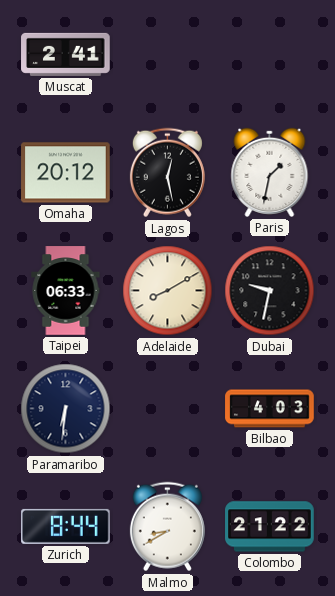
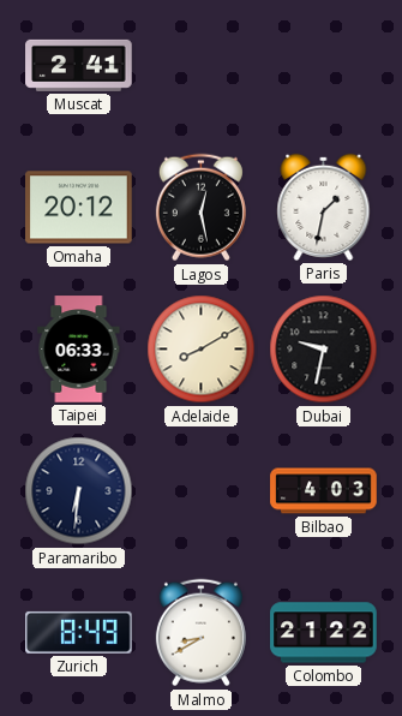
Zurich: 8:44 -> 8:49 (79, 632)
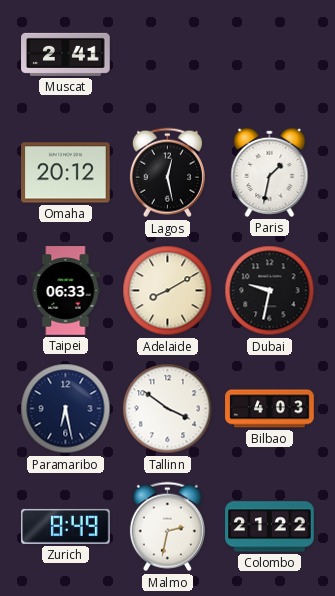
Paramaribo: 6:31 -> 6:28 (66, 409)
Tallinn: none -> 3:51 (168, 409)
Malmo: 8:40 -> 2:32 (167, 527)
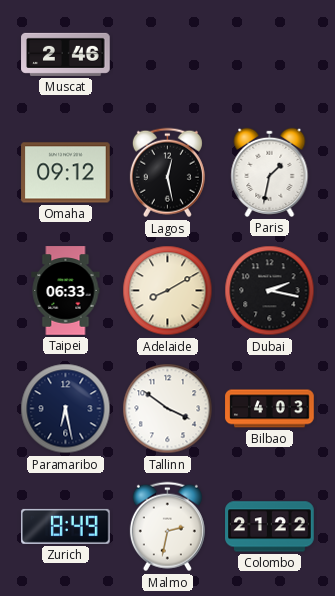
Muscat: 2:41 -> 2:46 (66, 54)
Omaha: 20:12 -> 09:12 (66, 173)
Dubai: 9:32 -> 2:17 (270, 291)
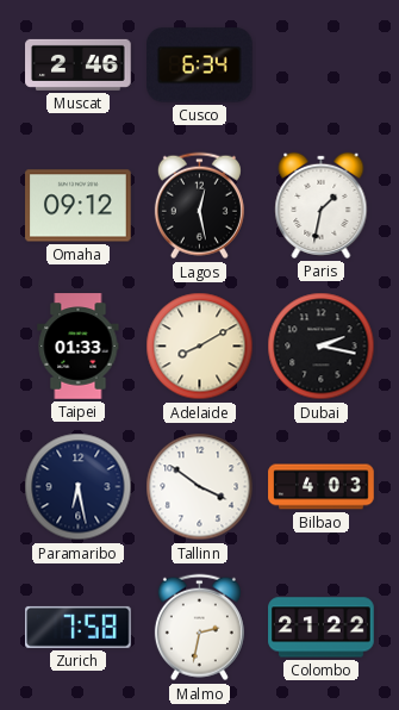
Cusco: none -> 6:34 (200, 66)
Taipei: 06:33 -> 01:33 (79, 347)
Zurich: 8:49 -> 7:58 (79, 627)
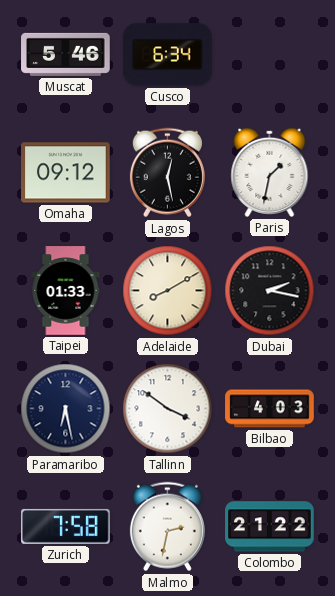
Muscat: 2:46 -> 5:46 (66, 54)
